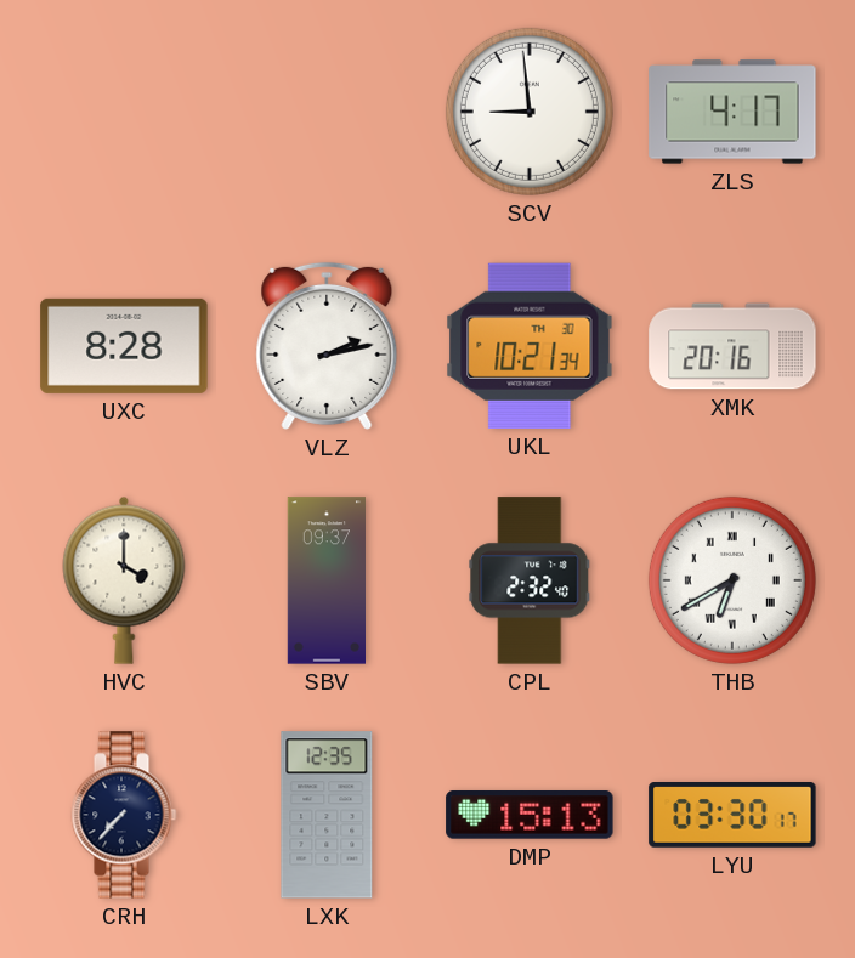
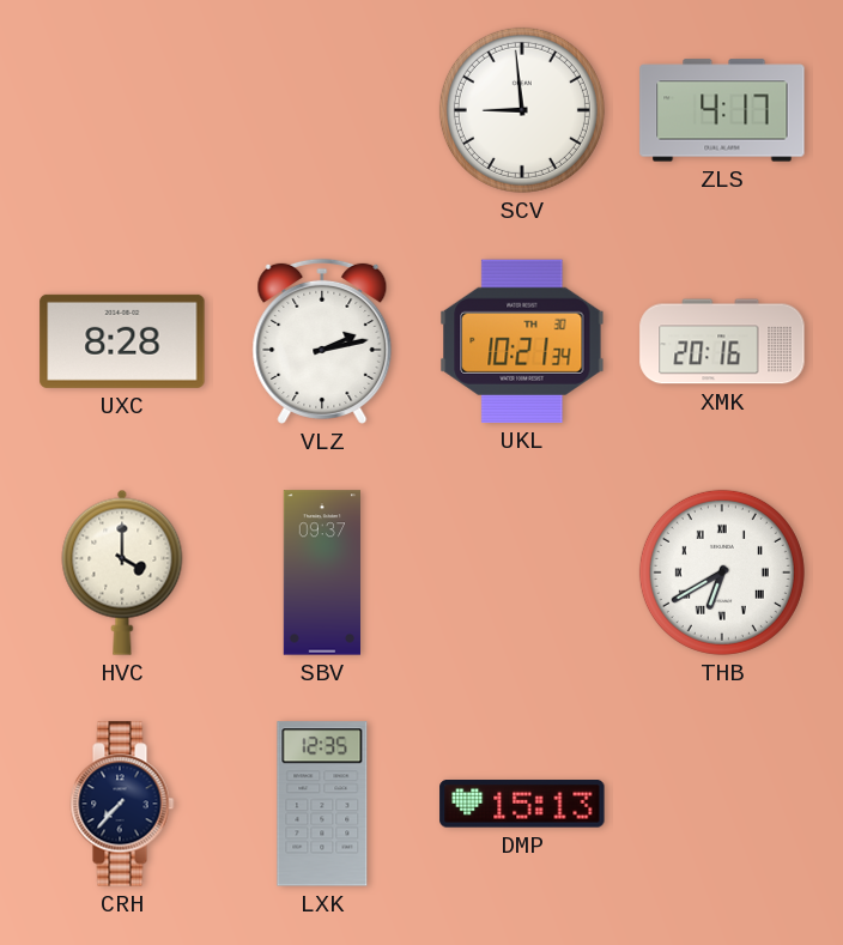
CPL: 2:32 -> none (530, 580)
LYU: 03:30 -> none (732, 815)
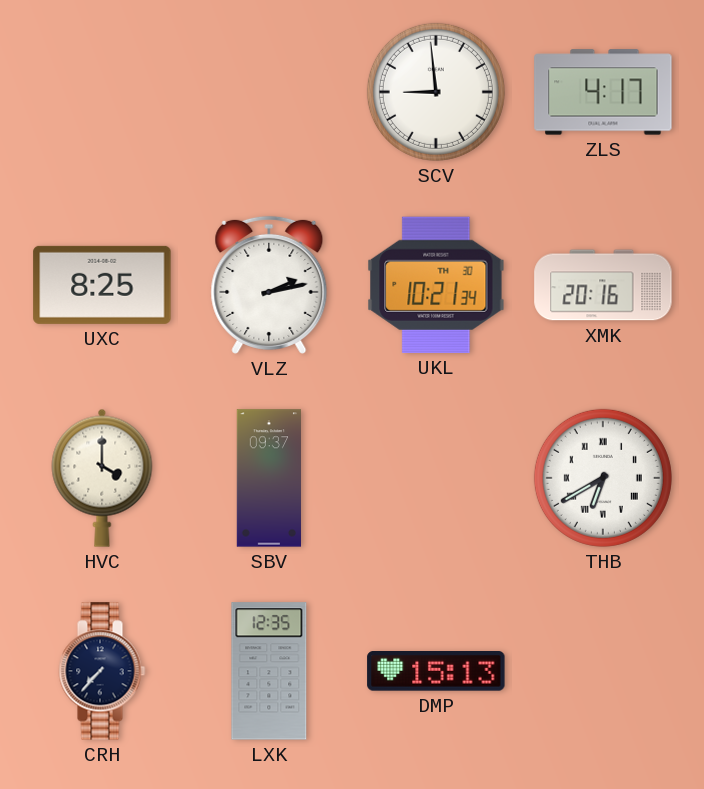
UXC: 8:28 -> 8:25 (102, 285)
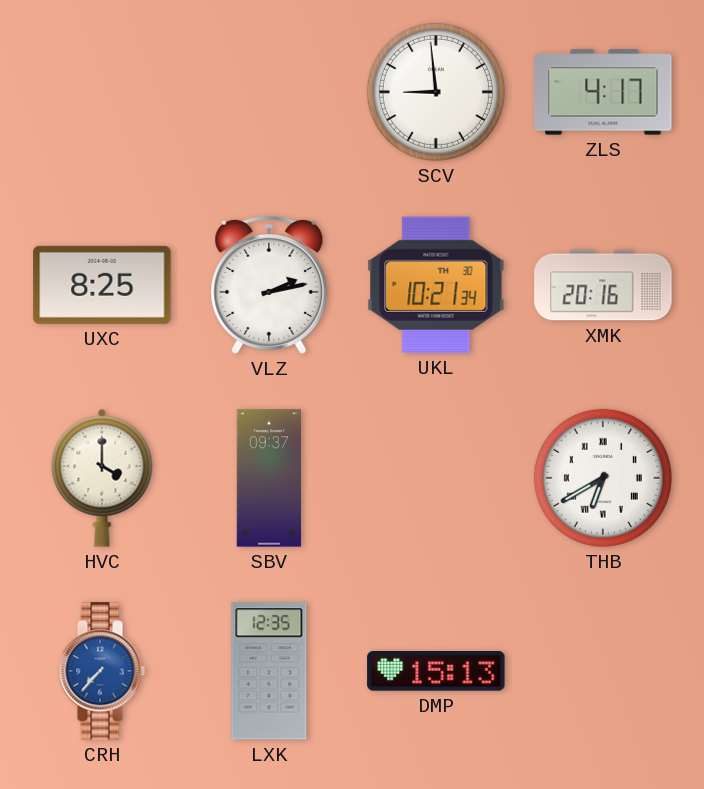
CRH dial: navy -> blue (102, 671)
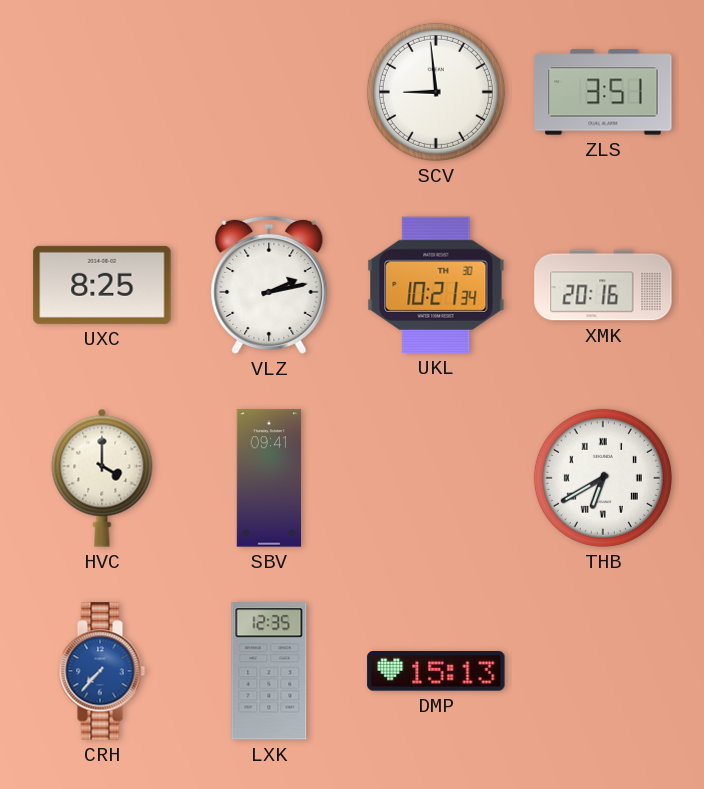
ZLS: 4:17 -> 3:51 (603, 92)
SBV: 09:37 -> 09:41 (269, 478)
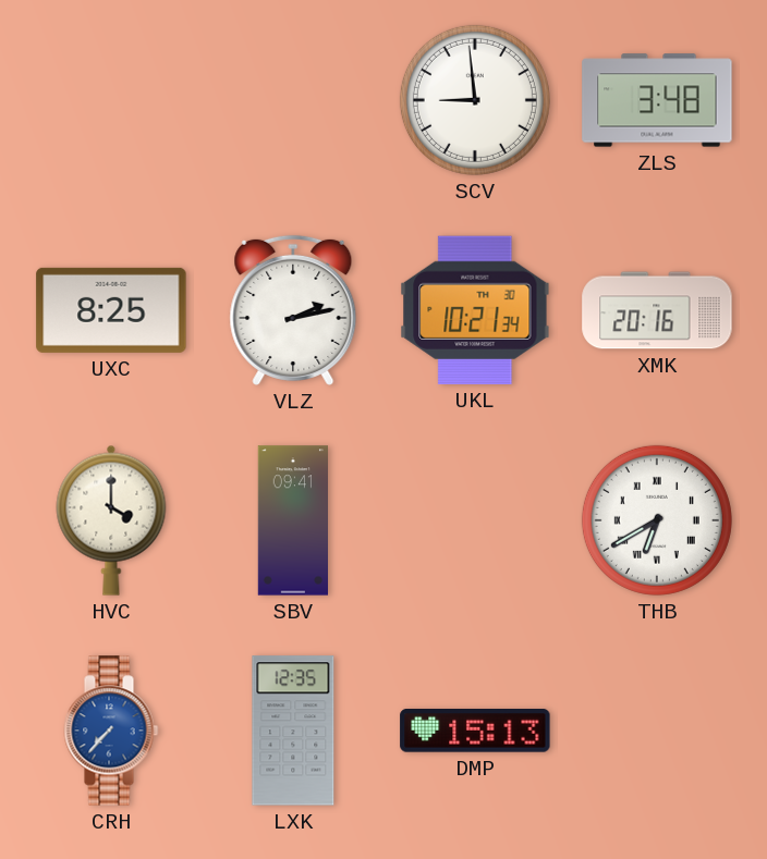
ZLS: 3:51 -> 3:48 (657, 100)
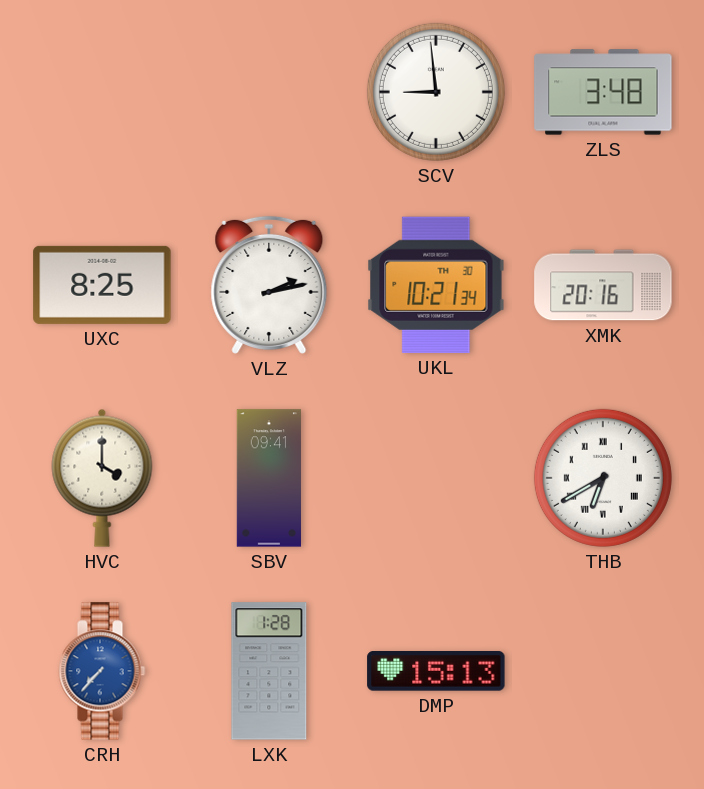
LXK: 12:35 -> 1:28 (269, 671)
